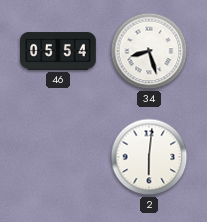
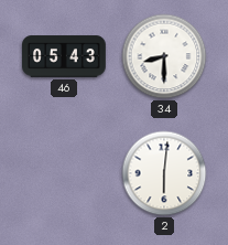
46: 05:54 -> 05:43 (65, 56)
34: 8:27 -> 8:30 (164, 56)
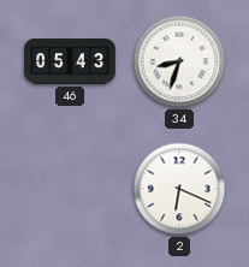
34: 8:30 -> 8:33 (179, 61)
2: 6:01 -> 6:19 (179, 189)
